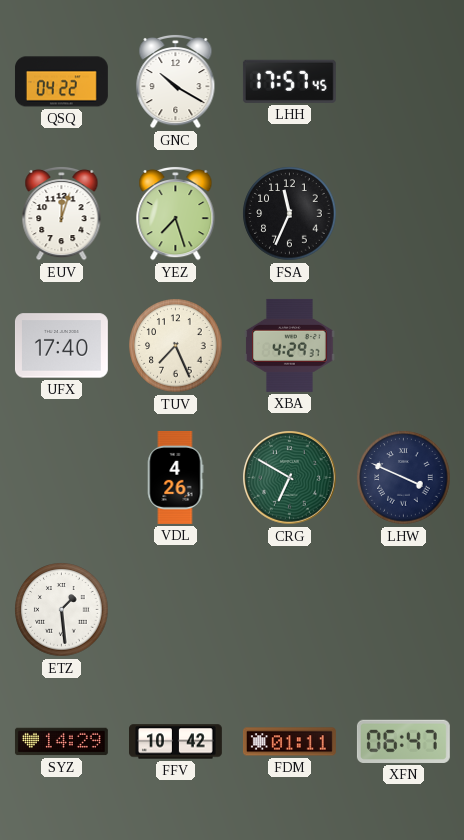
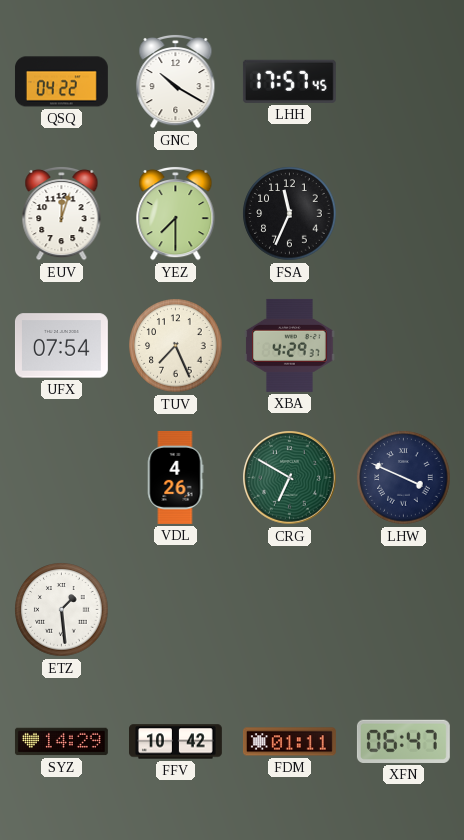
YEZ: 7:27 -> 7:30 (176, 213)
UFX: 17:40 -> 07:54 (61, 346)
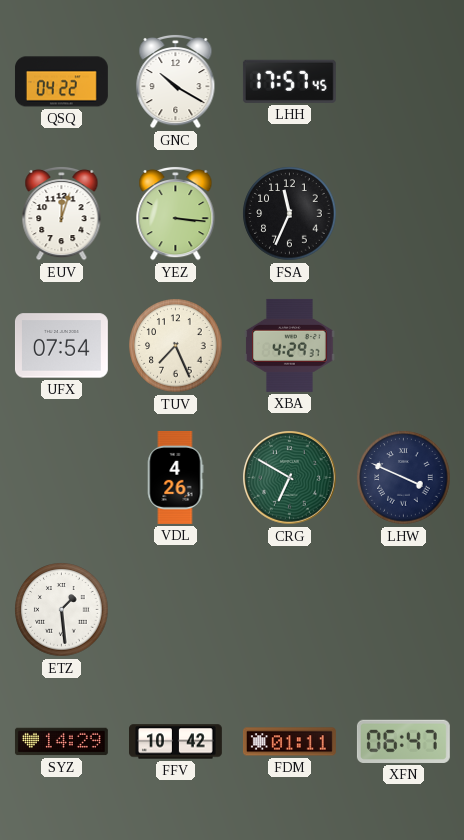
YEZ: 7:30 -> 3:16 (176, 213)
